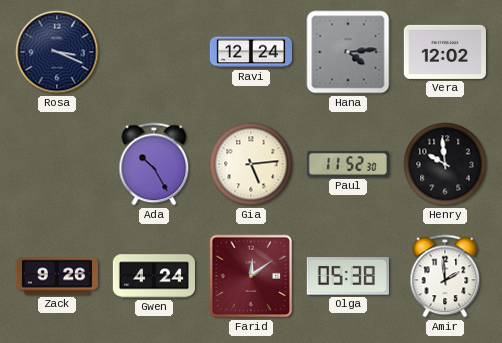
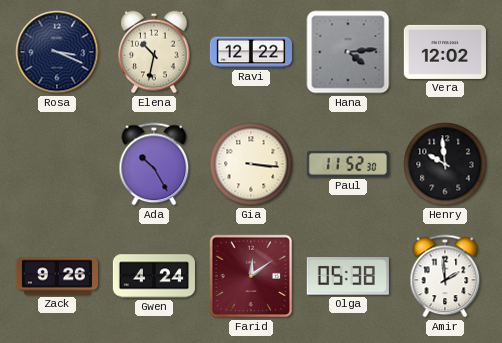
Elena: none -> 10:32 (154, 52)
Ravi: 12:24 -> 12:22 (251, 52)
Gia: 5:14 -> 3:16 (251, 164)
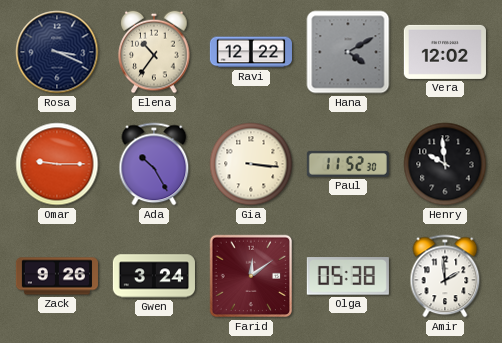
Elena: 10:32 -> 10:36 (154, 52)
Hana: 4:14 -> 4:10 (348, 52)
Omar: none -> 9:15 (57, 164)
Gwen: 4:24 -> 3:24 (154, 276)
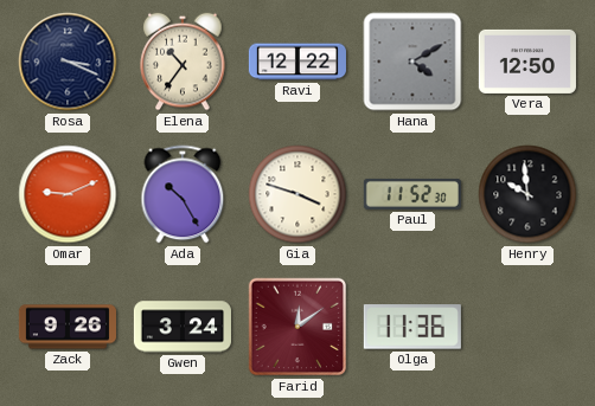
Vera: 12:02 -> 12:50 (527, 62)
Omar: 9:15 -> 9:11 (68, 194)
Gia: 3:16 -> 3:48 (297, 194)
Olga: 05:38 -> 11:36 (412, 327)
Amir: 1:59 -> none (445, 276)
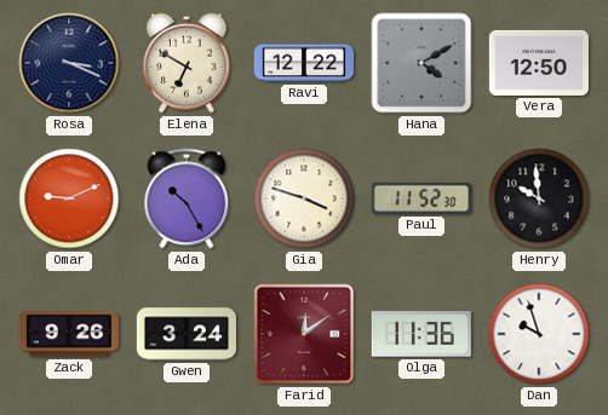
Elena: 10:36 -> 6:50 (187, 63)
Dan: none -> 9:57 (539, 334)
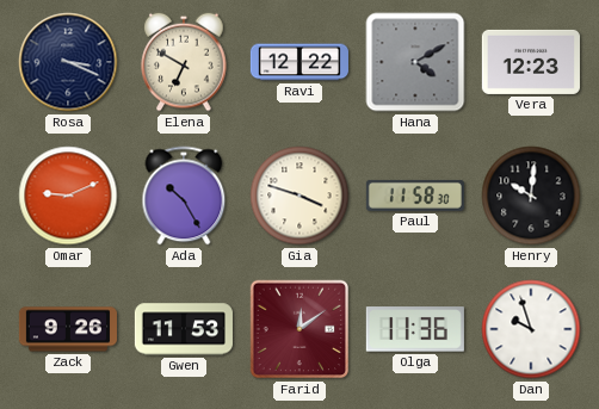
Vera: 12:50 -> 12:23 (531, 62)
Paul: 11:52 -> 11:58 (415, 196)
Henry: 9:59 -> 10:01 (531, 196)
Gwen: 3:24 -> 11:53 (184, 329)
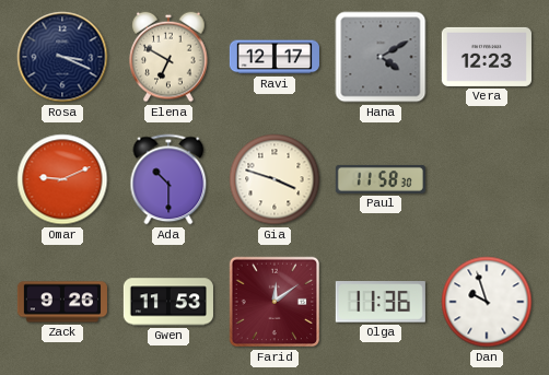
Ravi: 12:22 -> 12:17 (274, 57)
Ada: 10:25 -> 10:30 (168, 179)
Henry: 10:01 -> none (531, 196)
